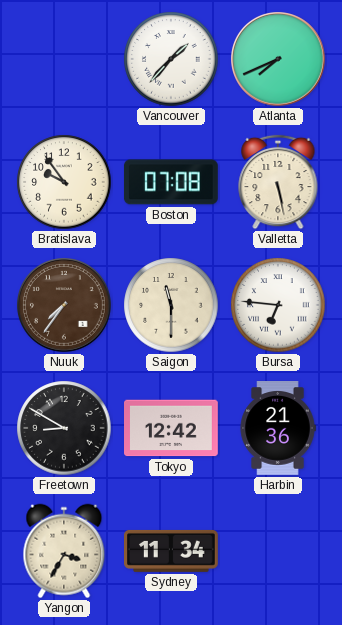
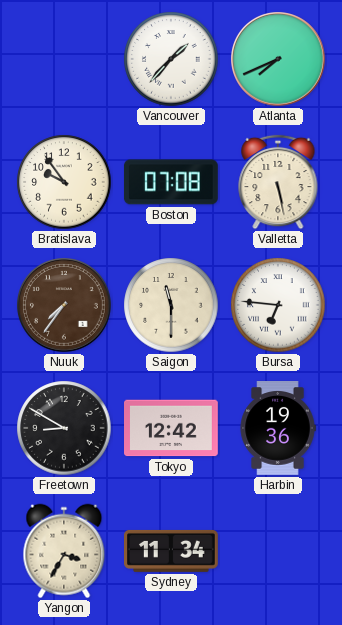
Harbin: 21:36 -> 19:36 (278, 429)
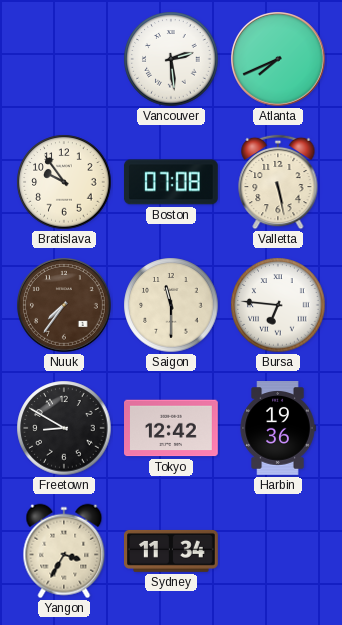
Vancouver: 1:37 -> 2:29 (171, 59)
